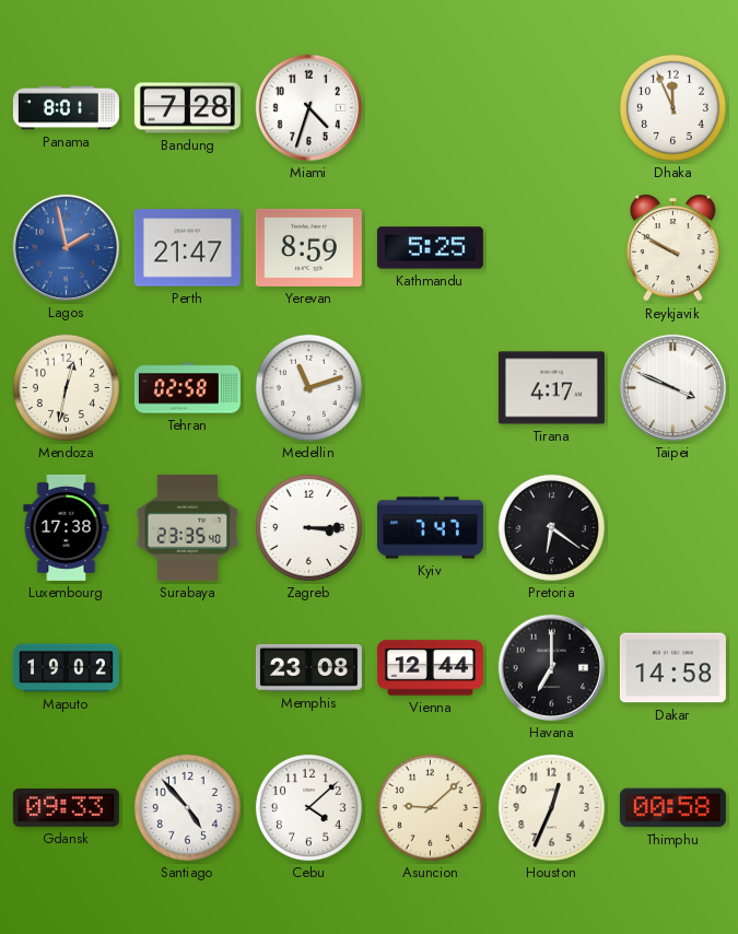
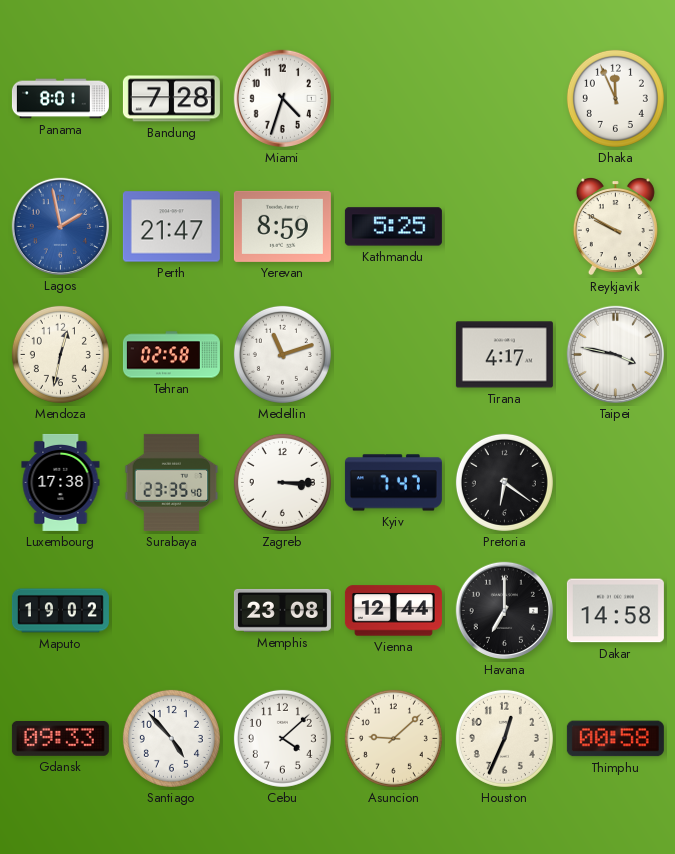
Taipei: 3:49 -> 3:47 (615, 354)
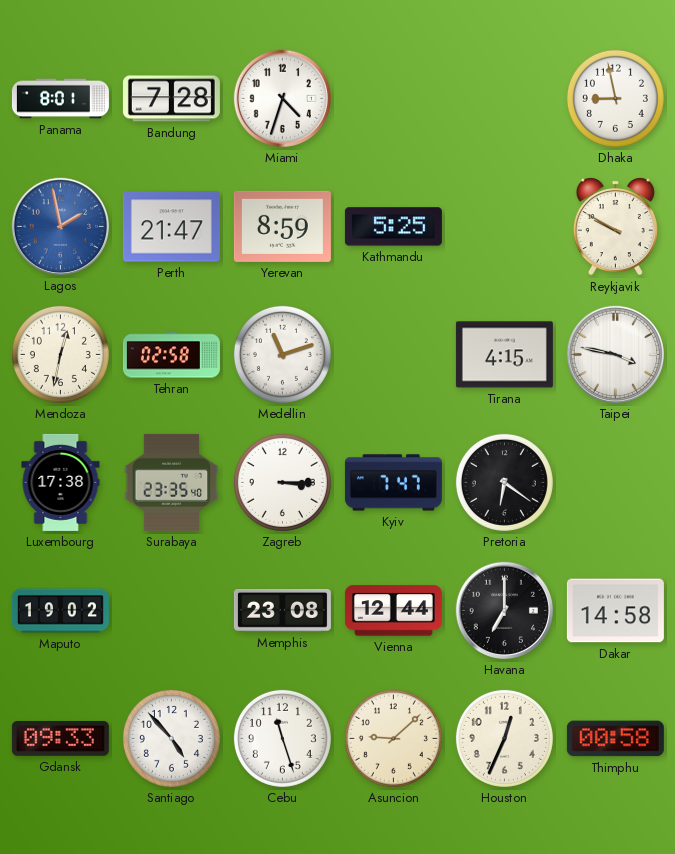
Dhaka: 11:56 -> 8:58 (615, 98)
Tirana: 4:17 -> 4:15 (504, 355)
Cebu: 4:08 -> 11:27 (282, 738)
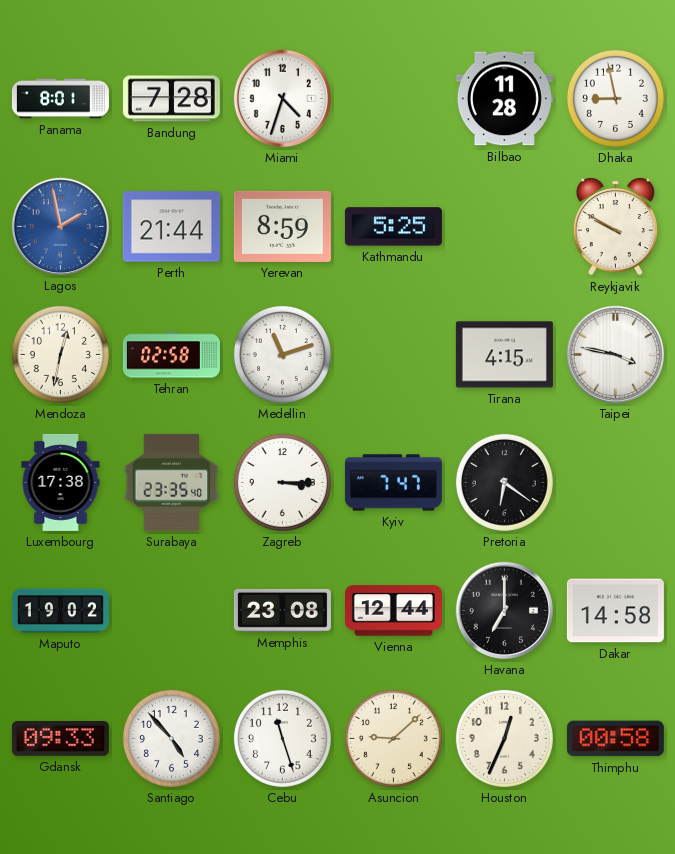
Bilbao: none -> 11:28 (504, 99)
Perth: 21:47 -> 21:44 (171, 227)
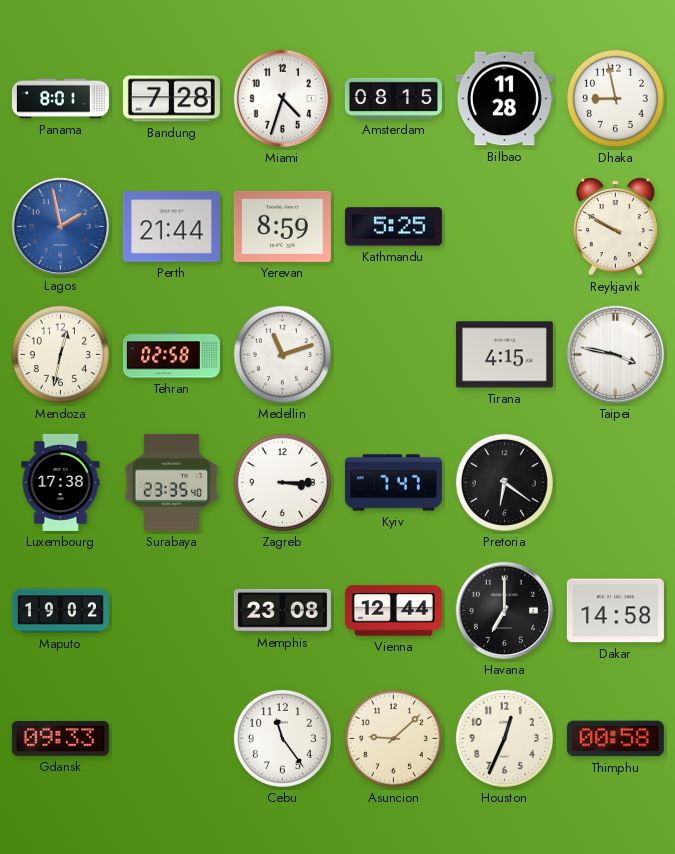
Amsterdam: none -> 08:15 (393, 98)
Santiago: 4:53 -> none (171, 738)
Cebu: 11:27 -> 11:24 (282, 738)
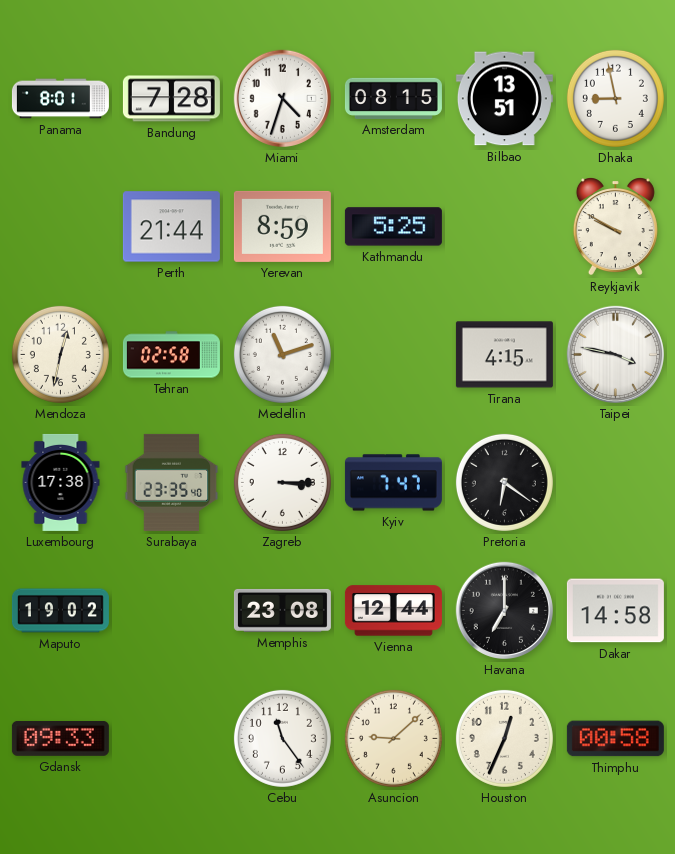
Bilbao: 11:28 -> 13:51 (504, 99)
Lagos: 1:58 -> none (60, 226)
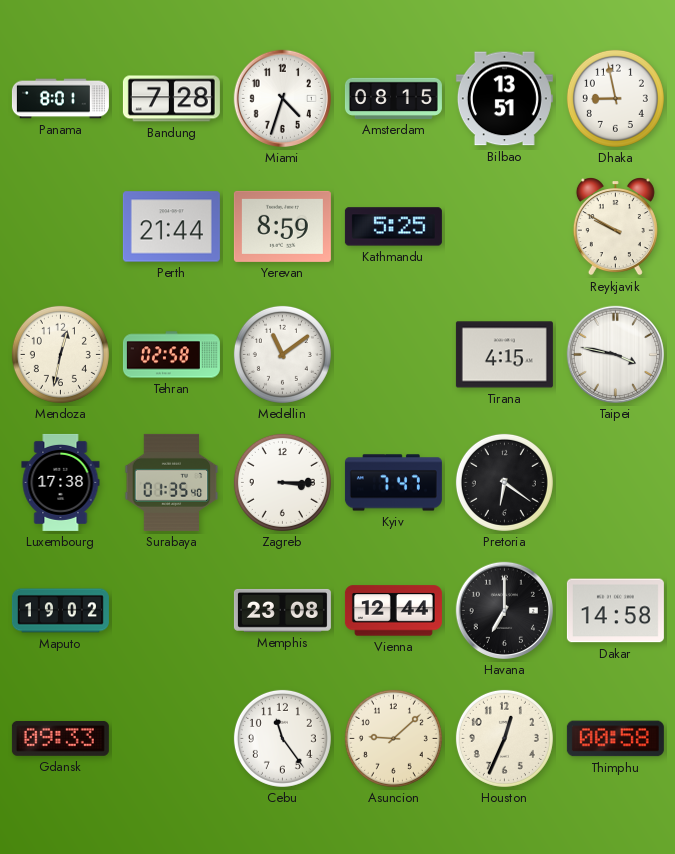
Medellin: 11:12 -> 11:09 (282, 354)
Surabaya: 23:35 -> 01:35 (172, 482)
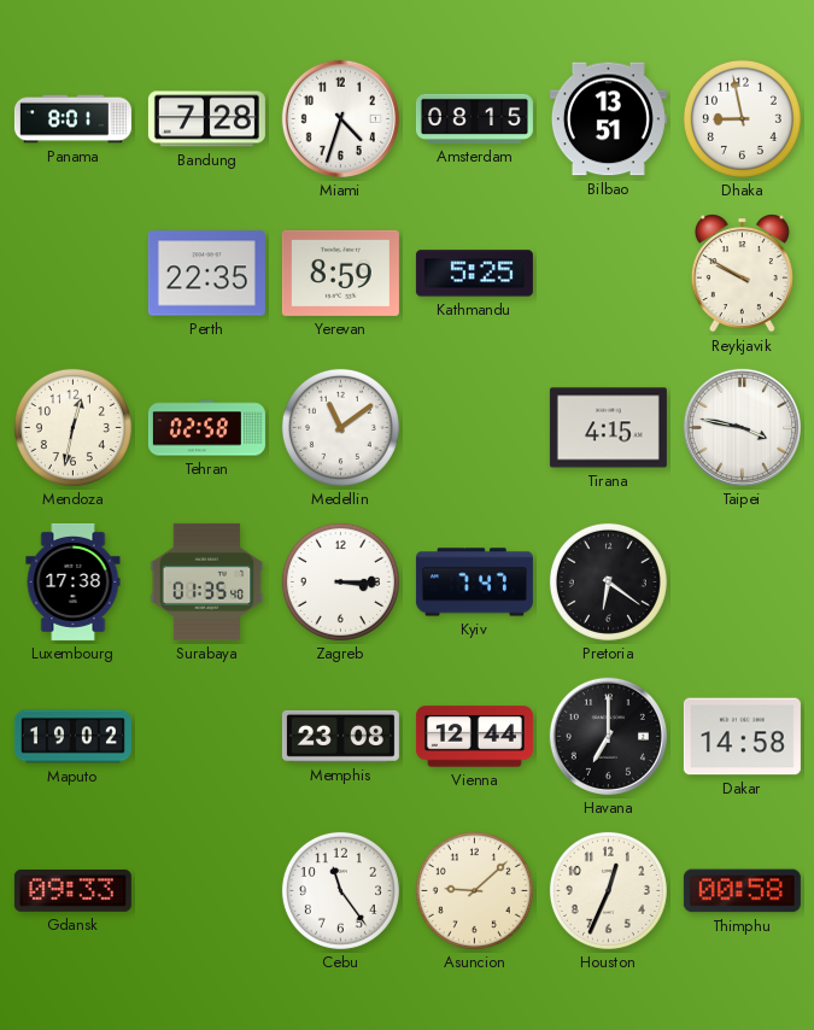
Perth: 21:44 -> 22:35 (206, 274)
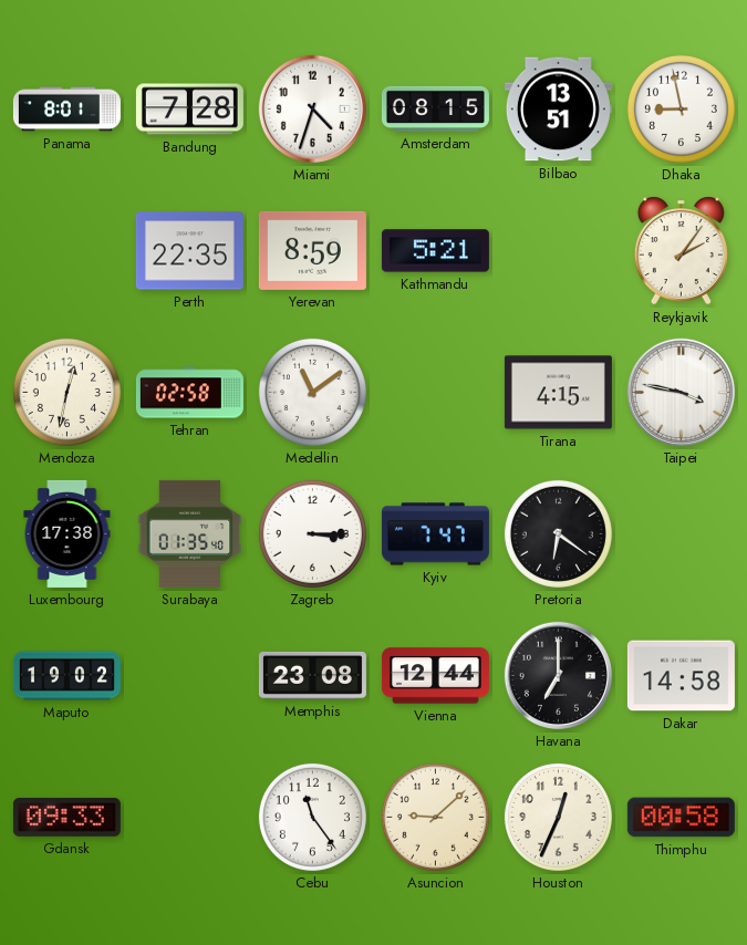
Kathmandu: 5:25 -> 5:21 (435, 251)
Reykjavik: 9:50 -> 2:06 (681, 251)
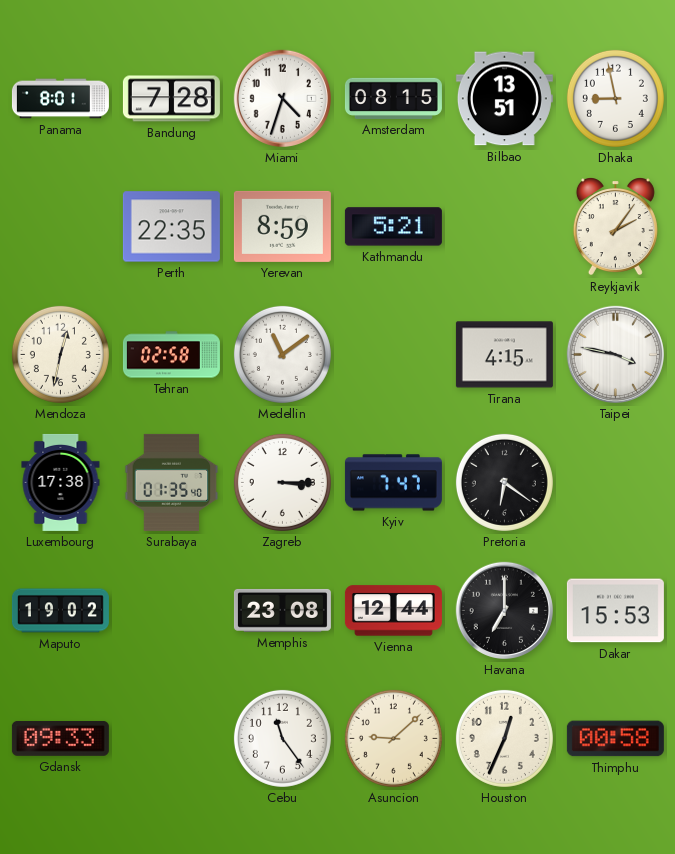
Dakar: 14:58 -> 15:53 (615, 611)
